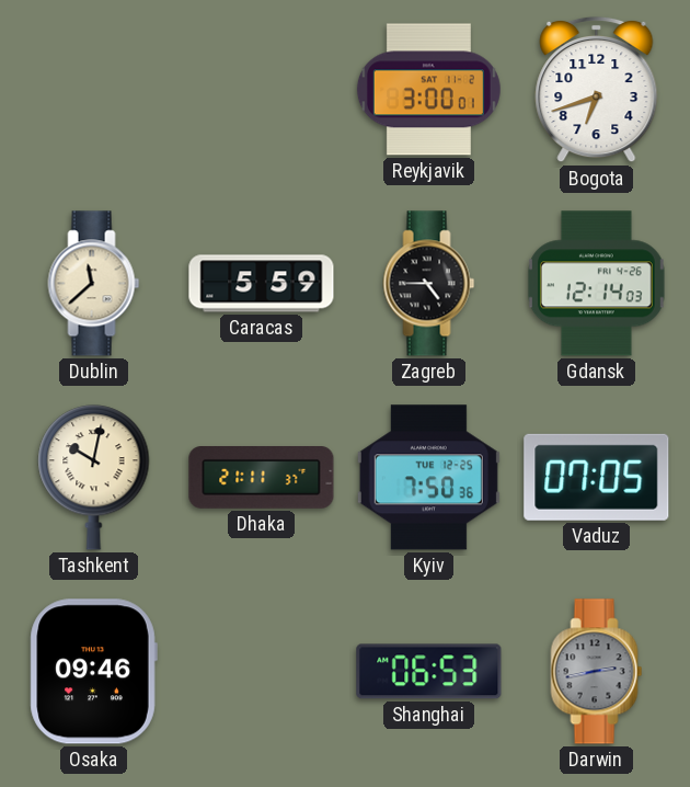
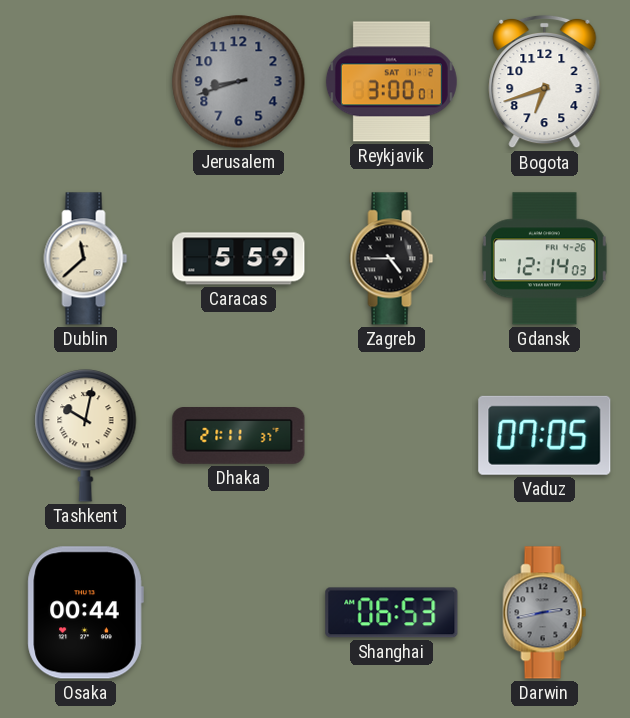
Jerusalem: none -> 8:42 (239, 82)
Kyiv: 7:50 -> none (428, 478)
Osaka: 09:46 -> 00:44 (85, 613)
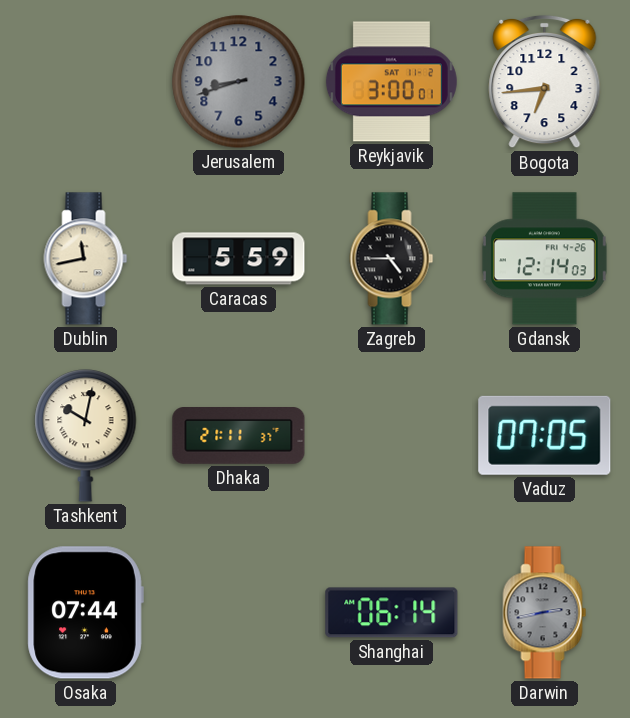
Bogota: 6:42 -> 6:44 (545, 82)
Dublin: 11:38 -> 11:43 (86, 259)
Osaka: 00:44 -> 07:44 (85, 613)
Shanghai: 06:53 -> 06:14 (392, 613)
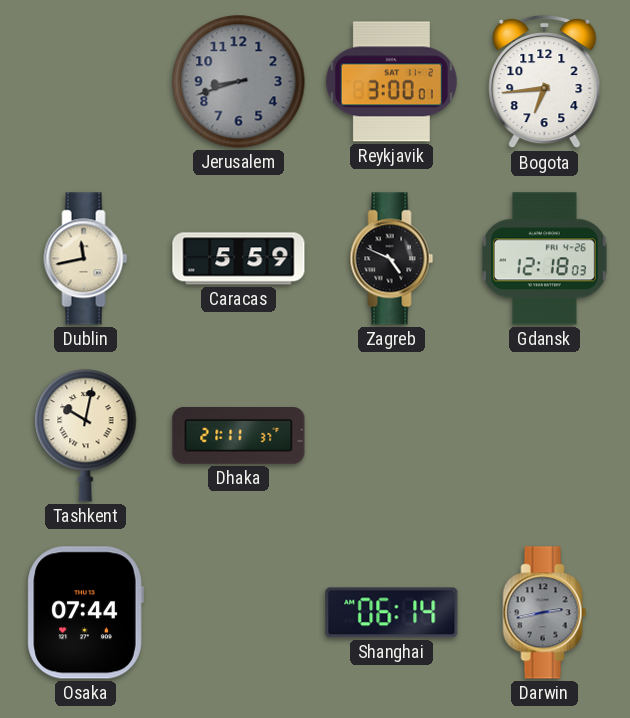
Zagreb: 4:45 -> 4:49 (392, 259)
Gdansk: 12:14 -> 12:18 (544, 259)
Vaduz: 07:05 -> none (545, 435)
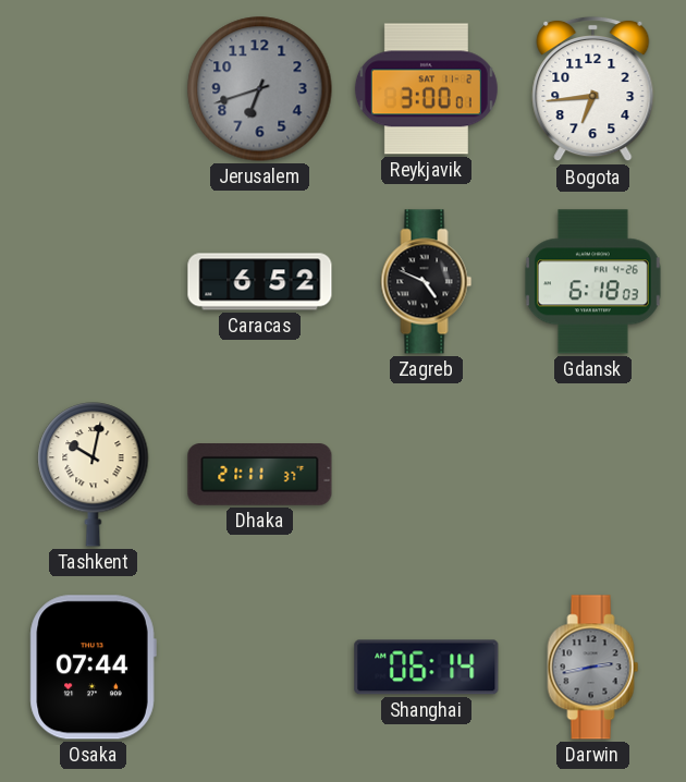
Jerusalem: 8:42 -> 6:42 (260, 89)
Dublin: 11:43 -> none (86, 259)
Caracas: 5:59 -> 6:52 (260, 282)
Gdansk: 12:18 -> 6:18 (592, 282)
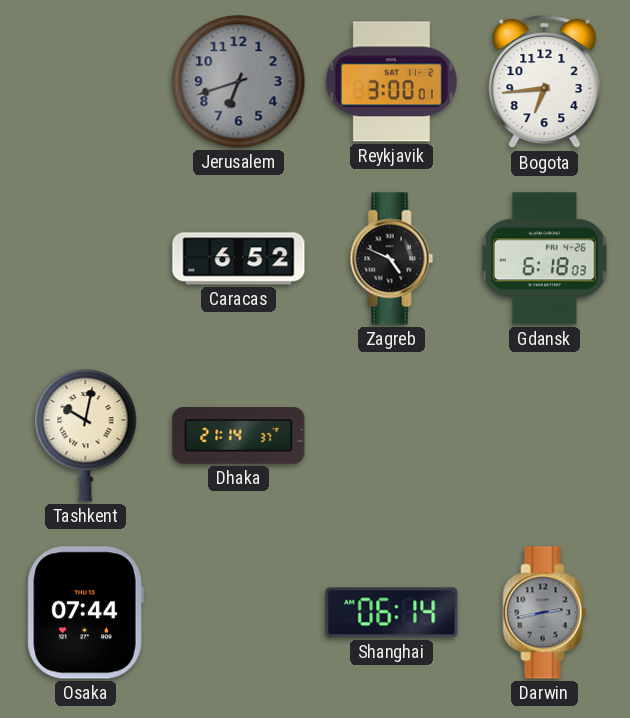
Dhaka: 21:11 -> 21:14 (239, 436)
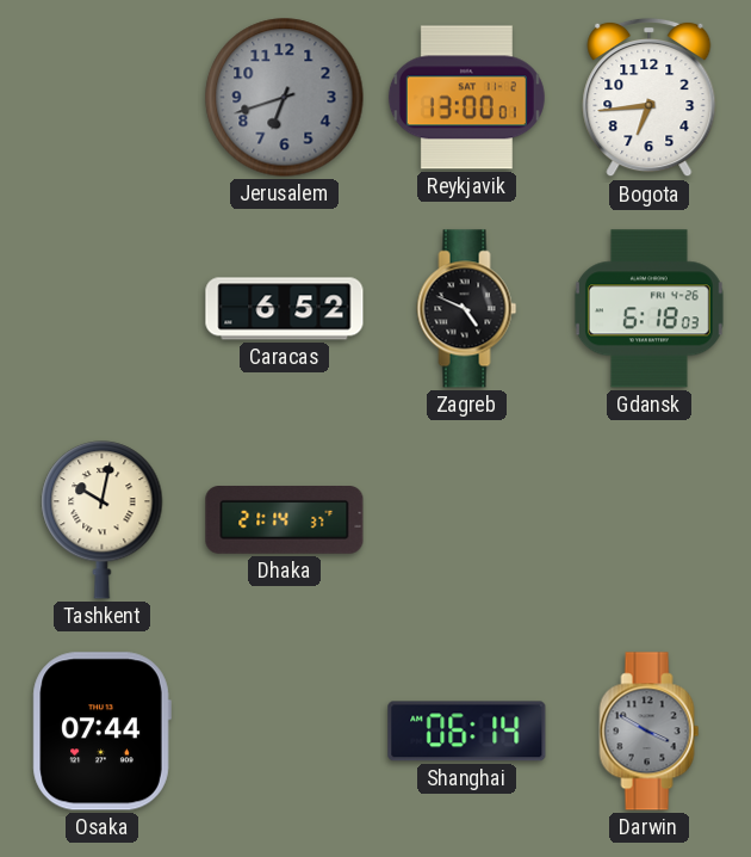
Reykjavik: 3:00 -> 13:00 (466, 98)
Darwin: 2:43 -> 3:50 (650, 732)
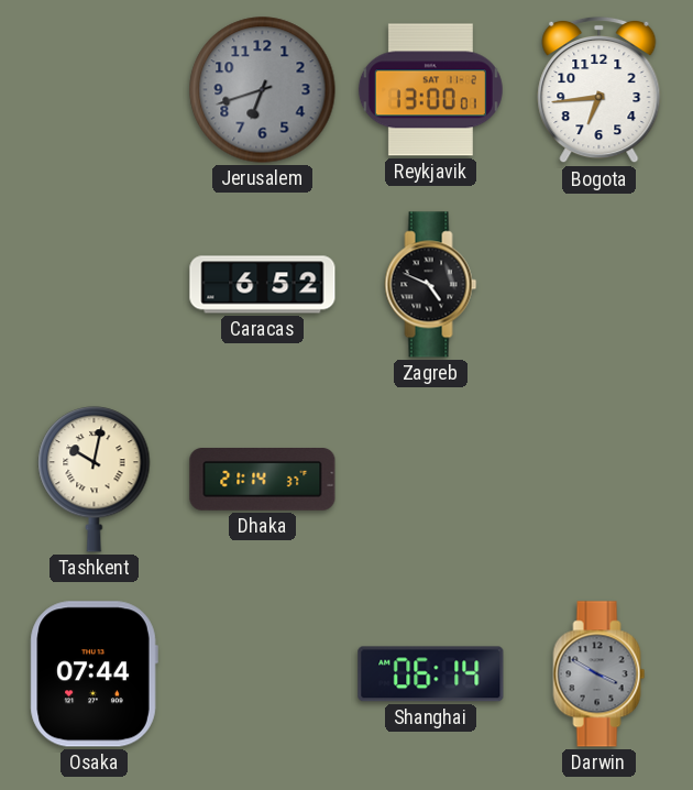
Gdansk: 6:18 -> none (648, 309)
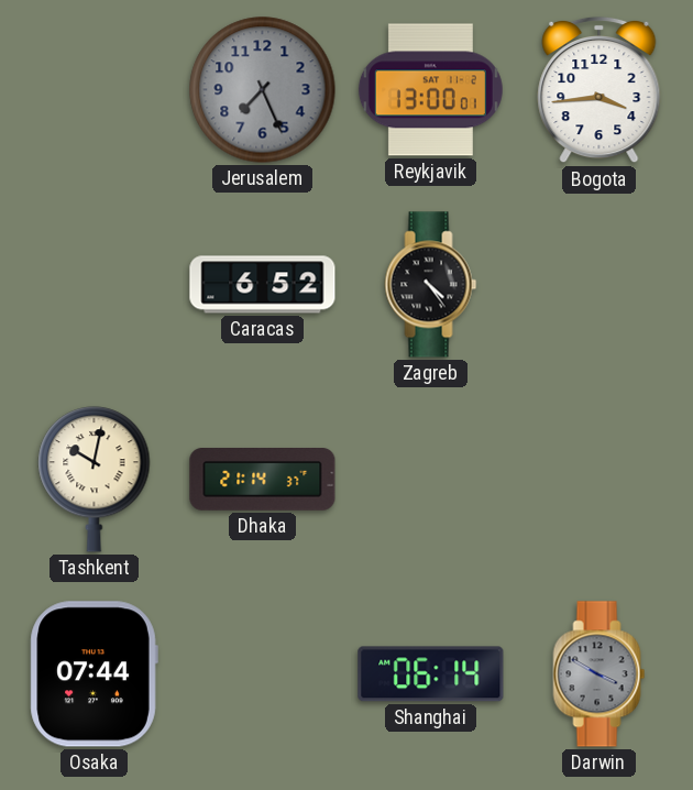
Jerusalem: 6:42 -> 7:26 (263, 90)
Bogota: 6:44 -> 3:44 (599, 90)
Zagreb: 4:49 -> 4:24 (431, 285)
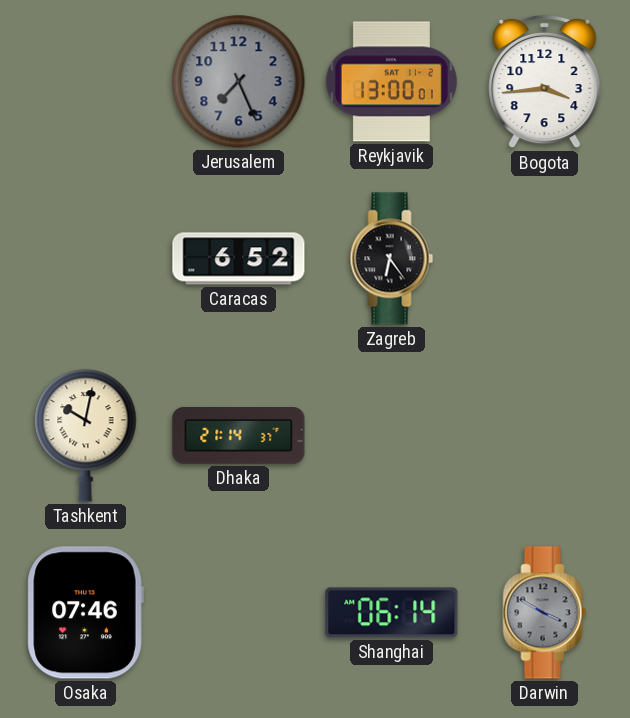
Zagreb: 4:24 -> 6:24 (392, 259)
Osaka: 07:44 -> 07:46 (85, 613)
